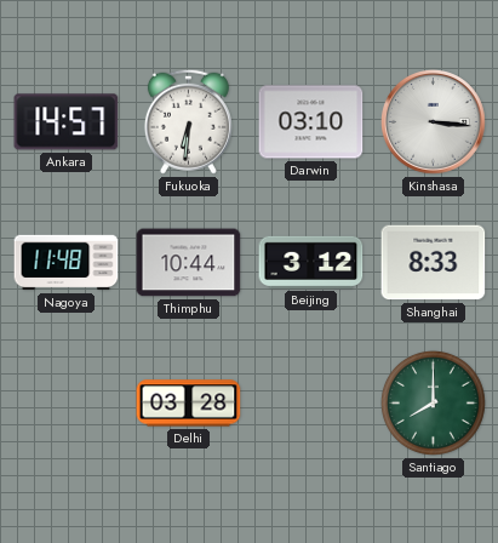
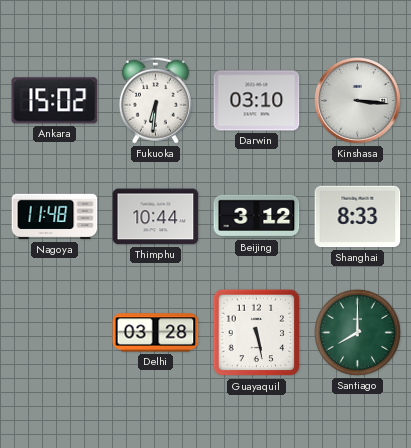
Ankara: 14:57 -> 15:02 (55, 101)
Guayaquil: none -> 5:28 (257, 333)
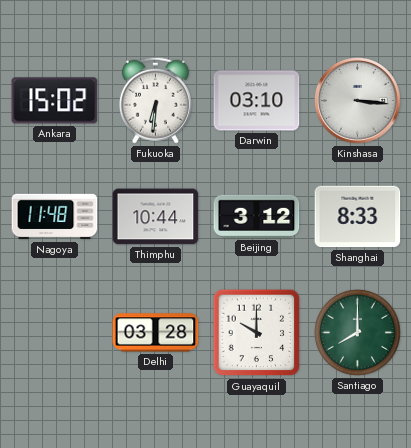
Guayaquil: 5:28 -> 10:00 (257, 333)
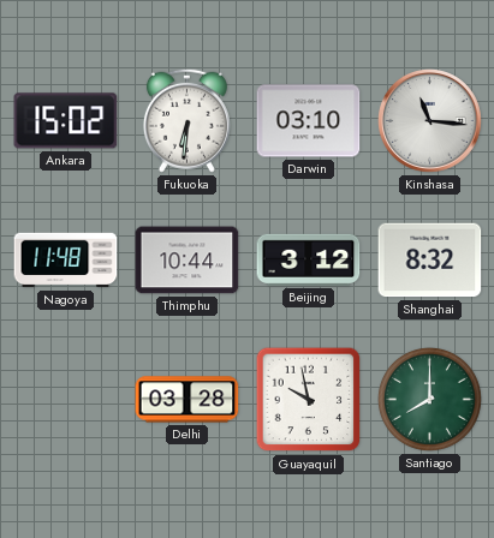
Kinshasa: 3:16 -> 11:16 (430, 121)
Shanghai: 8:33 -> 8:32 (430, 261)
Guayaquil: 10:00 -> 9:58 (309, 400)
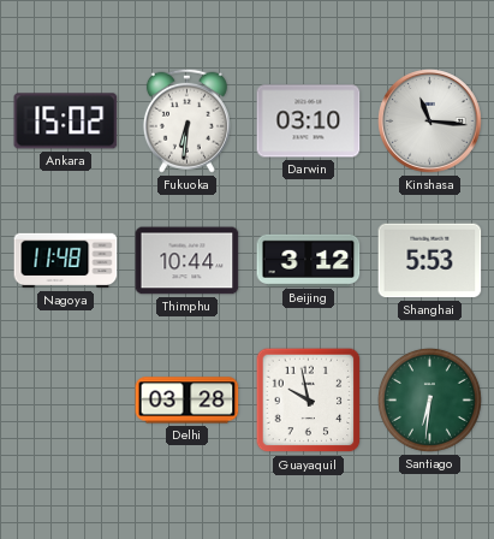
Shanghai: 8:32 -> 5:53 (430, 261)
Santiago: 8:00 -> 6:31 (429, 399)
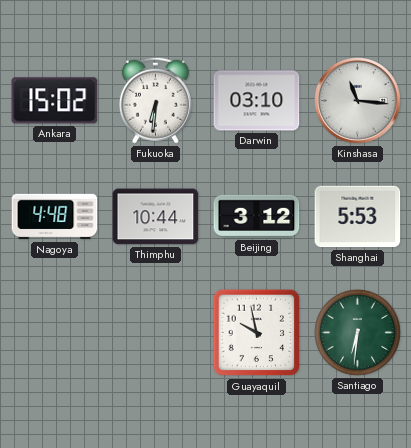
Nagoya: 11:48 -> 4:48 (55, 217)
Delhi: 03:28 -> none (188, 401)
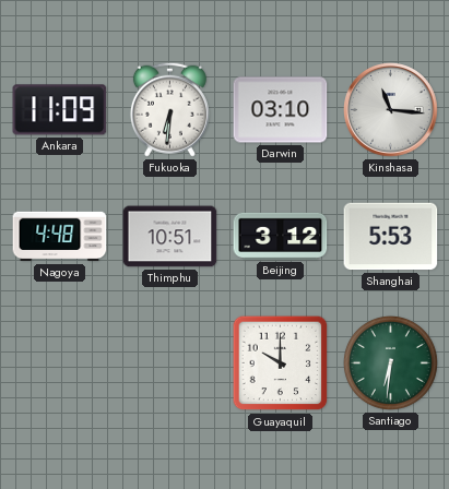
Ankara: 15:02 -> 11:09 (60, 110)
Thimphu: 10:44 -> 10:51 (170, 237)
Guayaquil: 9:58 -> 10:00 (281, 363)
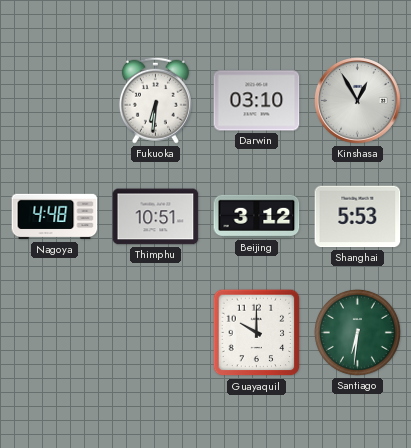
Ankara: 11:09 -> none (60, 110)
Kinshasa: 11:16 -> 12:55 (358, 101)
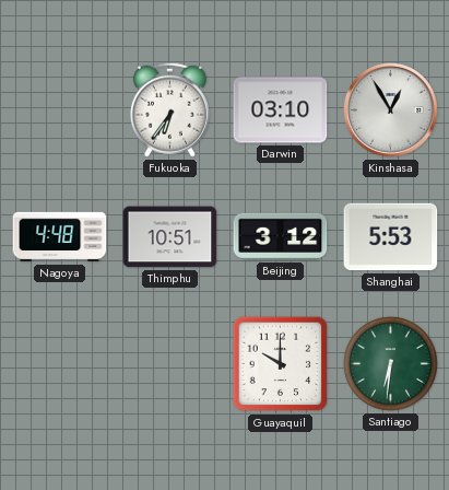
Fukuoka: 6:31 -> 6:36 (169, 109)
